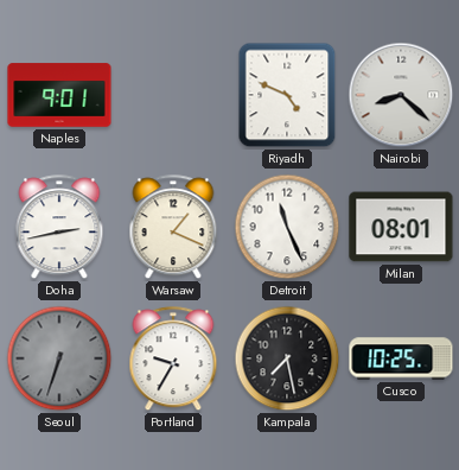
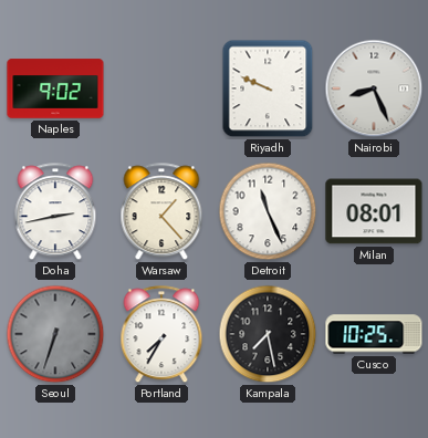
Naples: 9:01 -> 9:02 (55, 88)
Riyadh: 4:49 -> 9:49 (268, 88)
Nairobi: 8:22 -> 8:26 (374, 88)
Warsaw: 1:19 -> 1:23 (161, 212)
Portland: 9:35 -> 7:35 (161, 335)
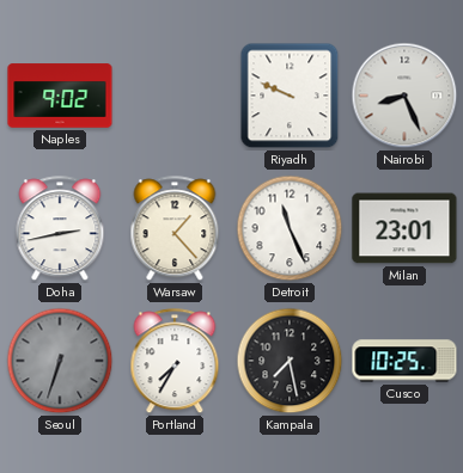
Milan: 08:01 -> 23:01 (404, 228)
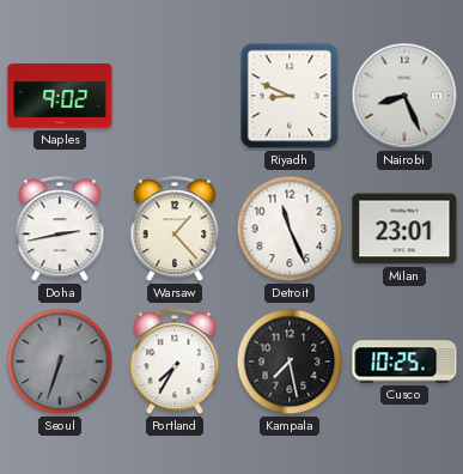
Riyadh: 9:49 -> 8:49 (290, 96)
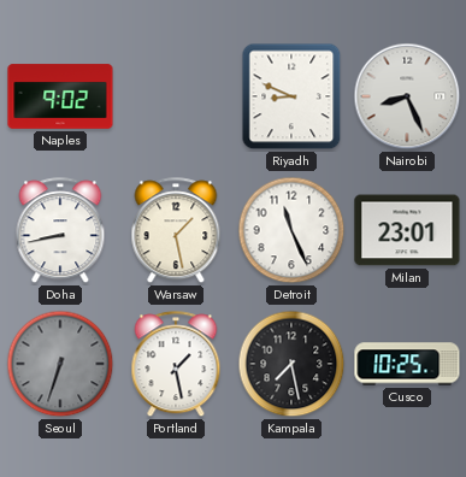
Doha: 2:43 -> 8:43 (60, 231)
Warsaw: 1:23 -> 1:28 (176, 231)
Portland: 7:35 -> 1:28 (176, 365)
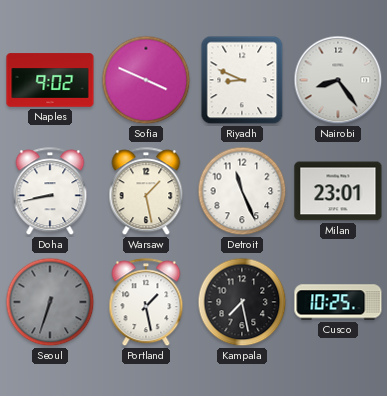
Sofia: none -> 3:49 (146, 80)
Nairobi: 8:26 -> 8:24 (338, 80)
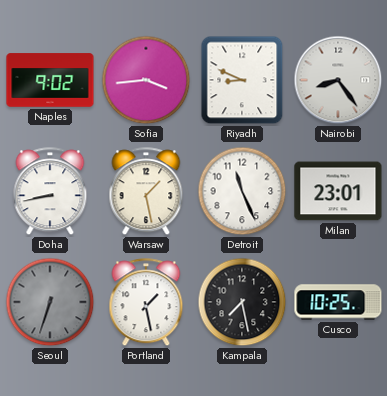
Sofia: 3:49 -> 3:44 (146, 80)
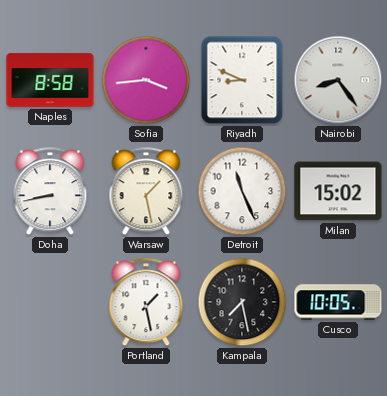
Naples: 9:02 -> 8:58 (50, 80)
Milan: 23:01 -> 15:02 (338, 191)
Seoul: 6:33 -> none (50, 302)
Cusco: 10:25 -> 10:05 (338, 302)
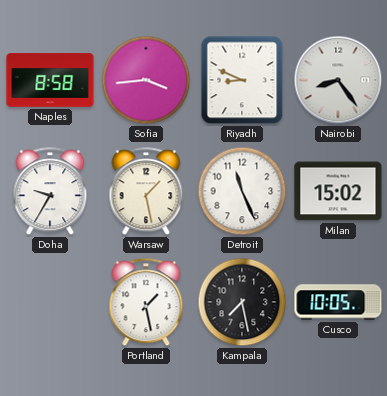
Doha: 8:43 -> 9:35 (50, 192)
